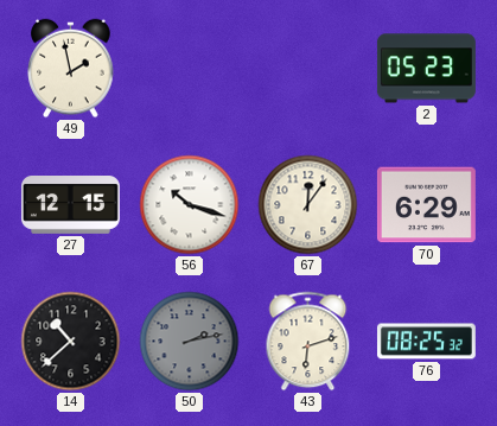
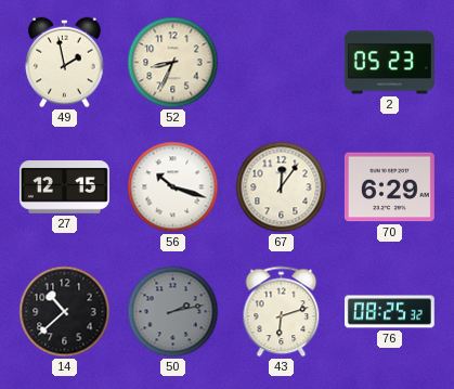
52: none -> 8:34 (173, 63)
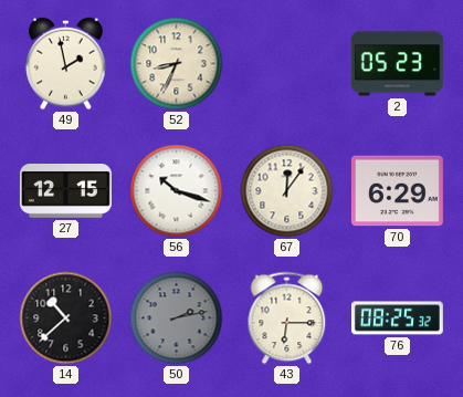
43: 6:12 -> 6:15 (287, 318)
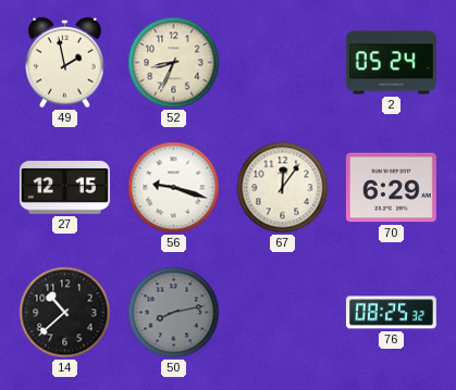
2: 05:23 -> 05:24 (391, 63)
56: 10:18 -> 9:18 (174, 188)
50: 2:13 -> 8:13 (174, 313)
43: 6:15 -> none (287, 318)
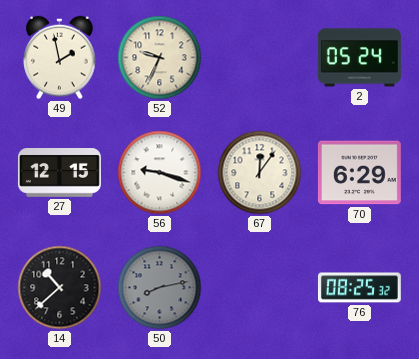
52: 8:34 -> 9:34 (160, 58)
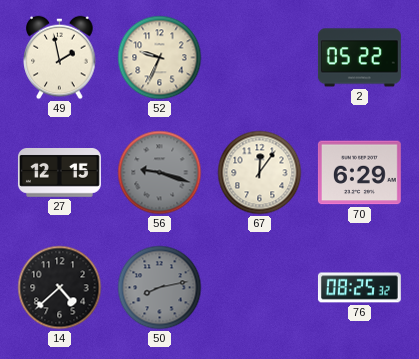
2: 05:24 -> 05:22 (359, 58)
56 dial: white -> grey (160, 173)
14: 10:38 -> 4:38 (60, 288)
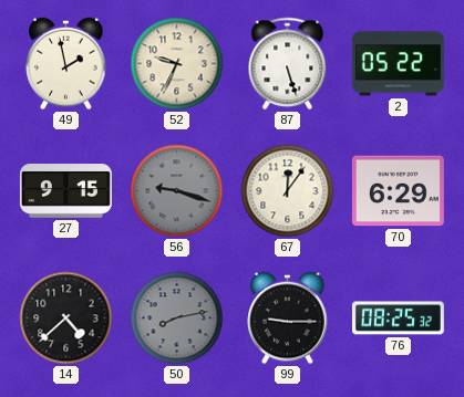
87: none -> 5:27 (288, 64)
27: 12:15 -> 9:15 (65, 191)
99: none -> 9:15 (288, 318)
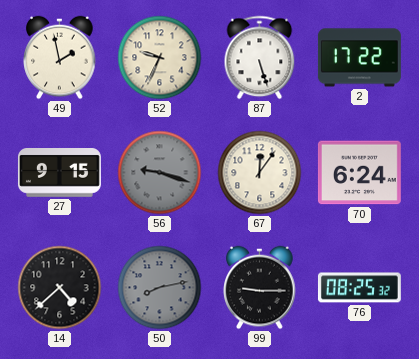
2: 05:22 -> 17:22 (359, 58)
70: 6:29 -> 6:24 (359, 173)
